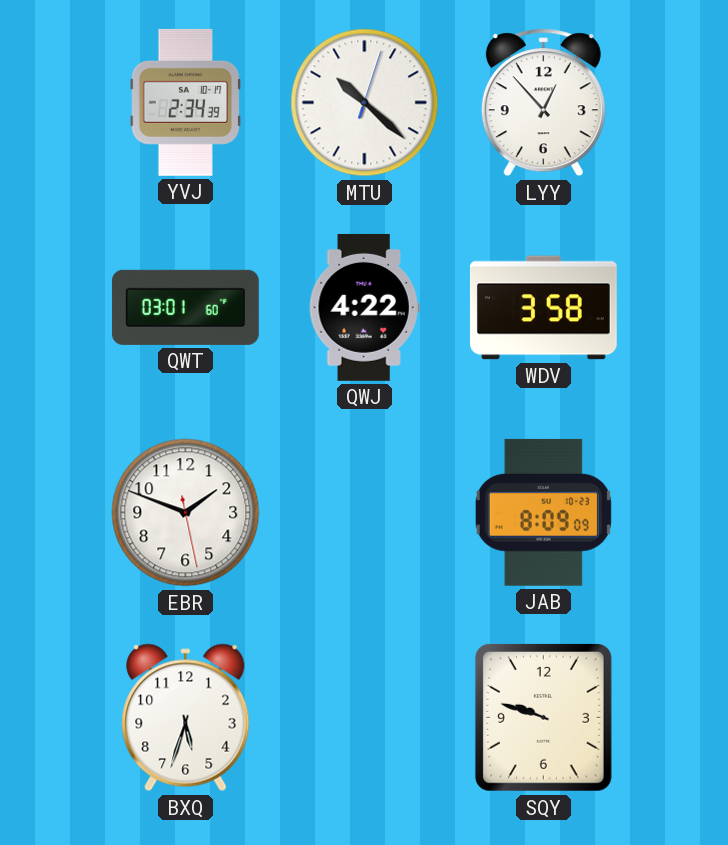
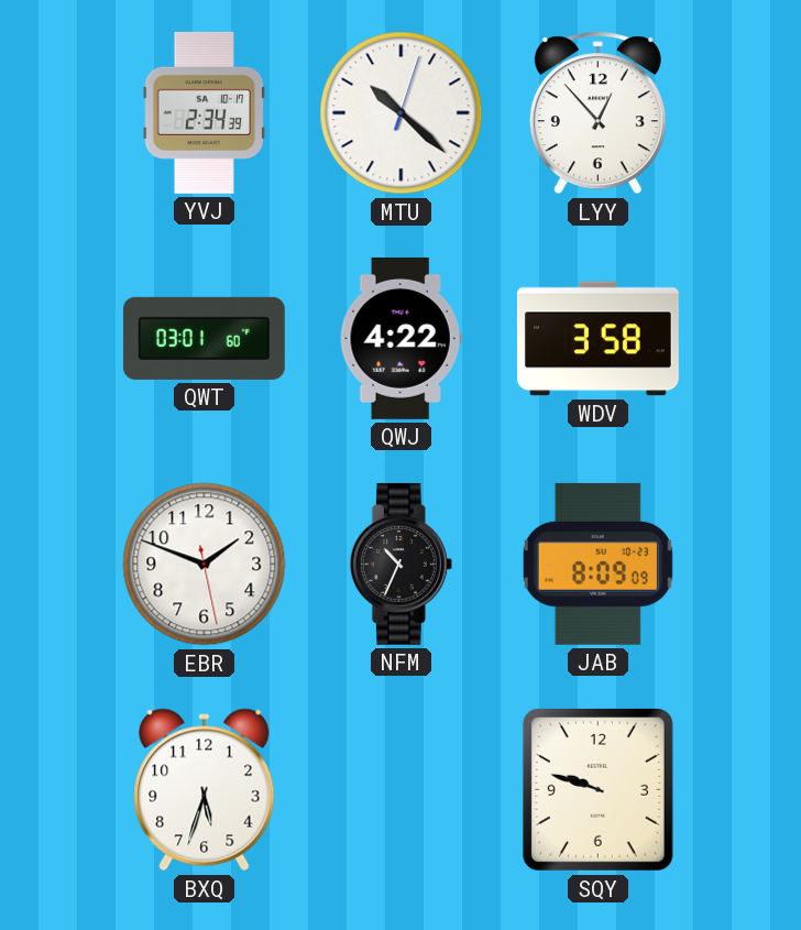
NFM: none -> 10:34 (401, 564)
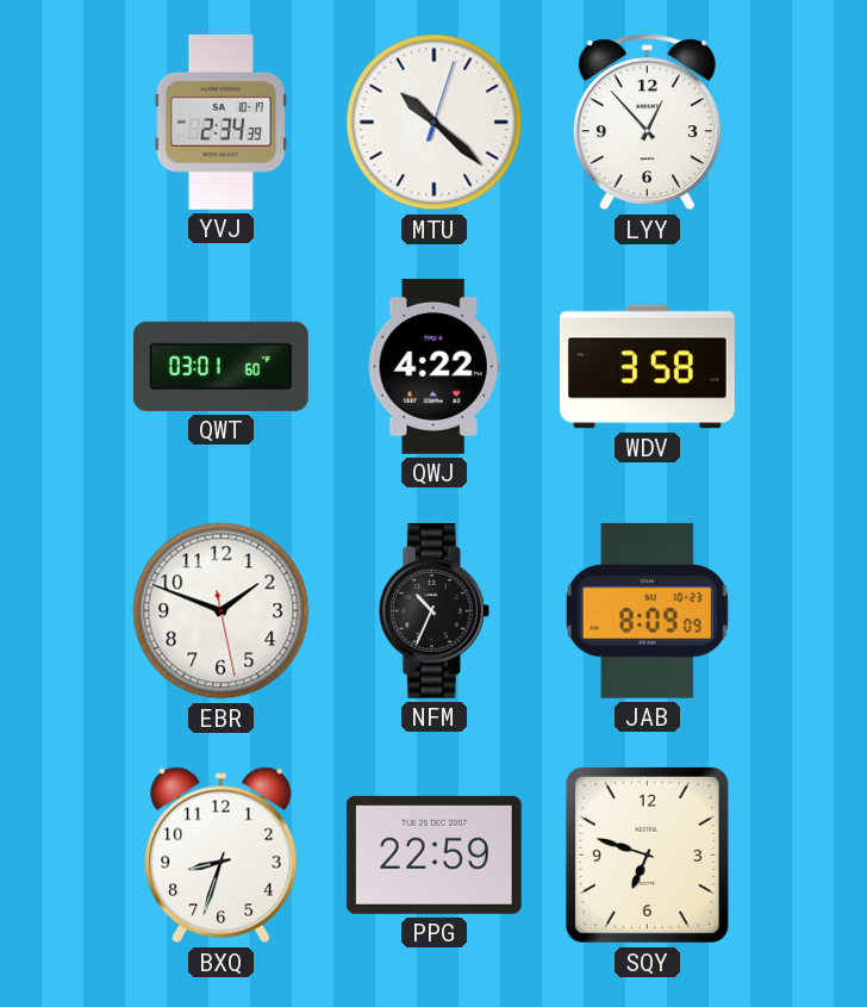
BXQ: 5:33 -> 8:33 (222, 856)
PPG: none -> 22:59 (433, 854)
SQY: 9:48 -> 6:48 (647, 854)
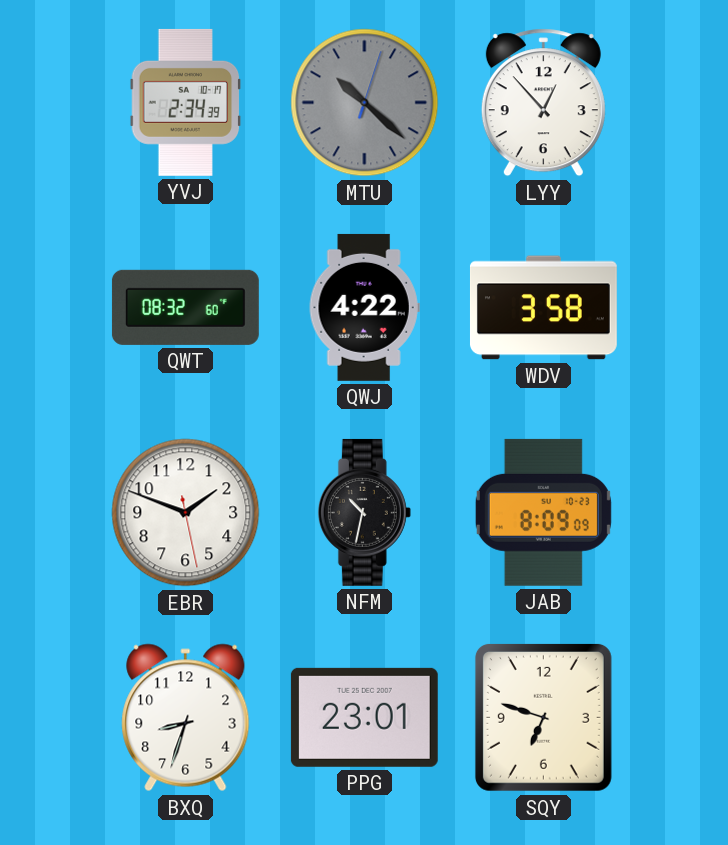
MTU dial: white -> grey (365, 103)
QWT: 03:01 -> 08:32 (185, 307)
NFM: 10:34 -> 10:32 (364, 512)
PPG: 22:59 -> 23:01 (364, 717)
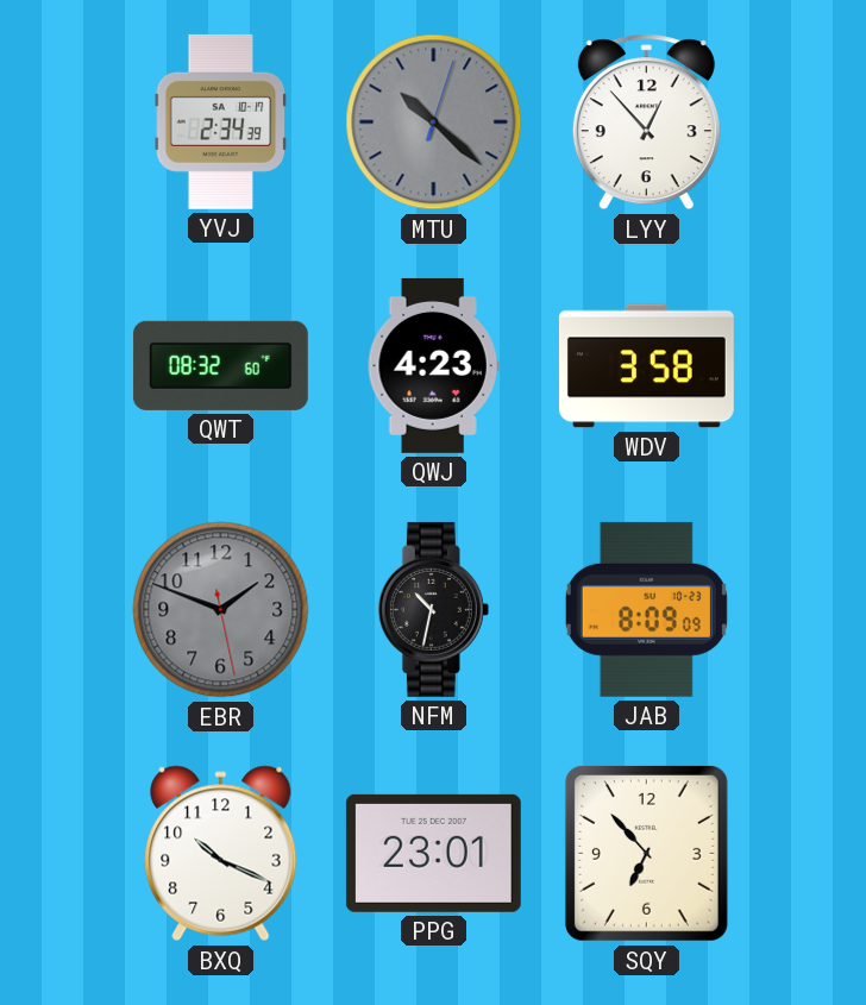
QWJ: 4:22 -> 4:23 (433, 365)
EBR dial: white -> grey (221, 610)
BXQ: 8:33 -> 10:19 (221, 854)
SQY: 6:48 -> 6:53 (646, 853)
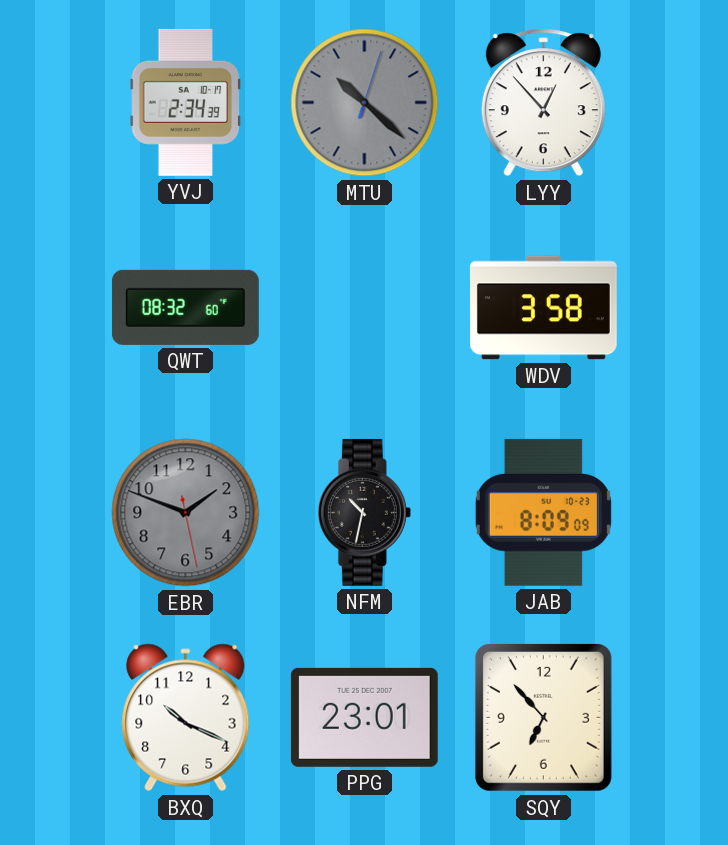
QWJ: 4:23 -> none (433, 365)
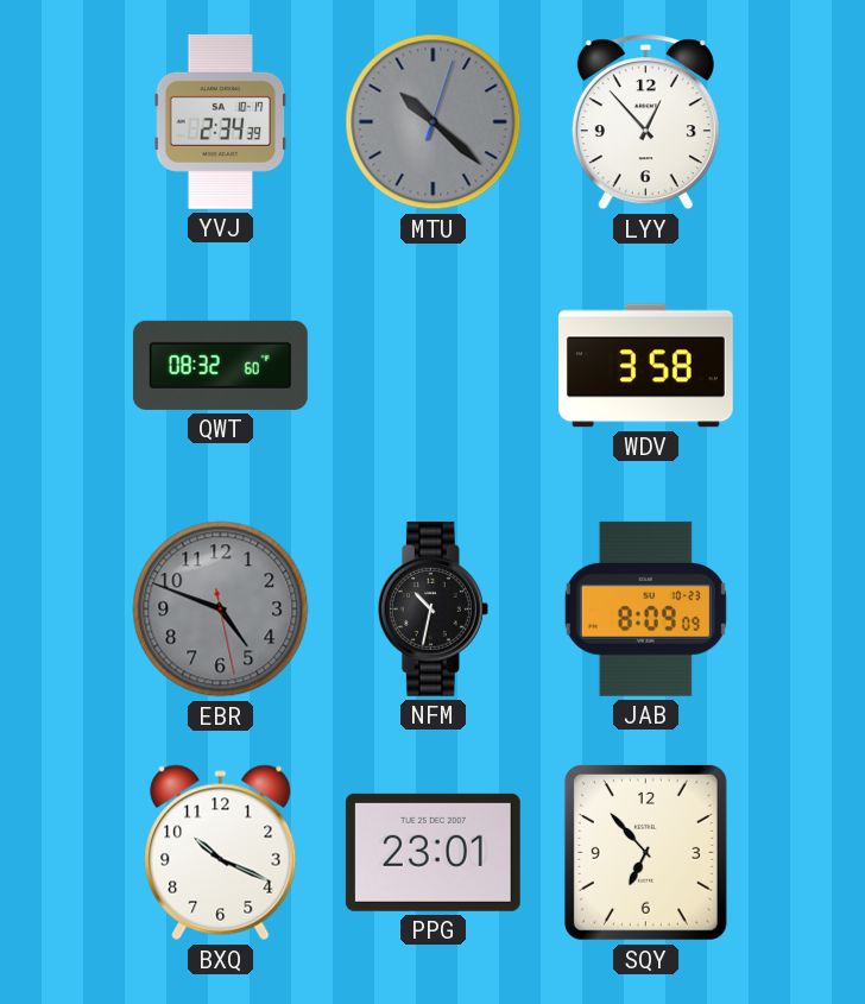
EBR: 1:48 -> 4:48 (221, 610)
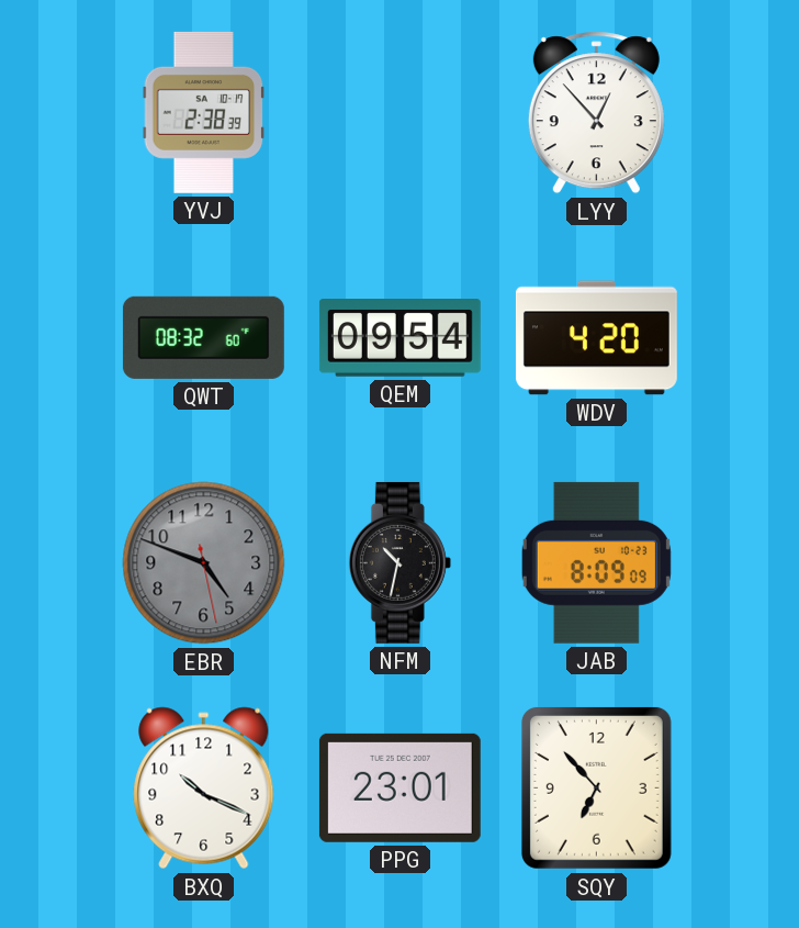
YVJ: 2:34 -> 2:38 (204, 112)
MTU: 10:22 -> none (434, 122)
QEM: none -> 09:54 (400, 338)
WDV: 3:58 -> 4:20 (596, 338)
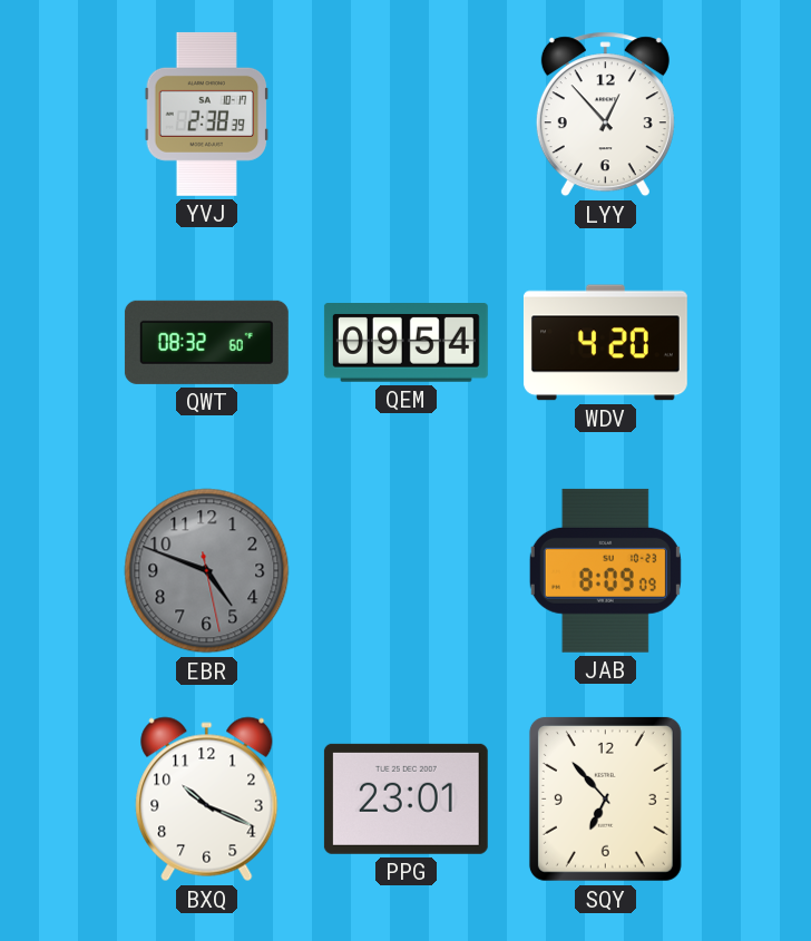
NFM: 10:32 -> none (400, 562)
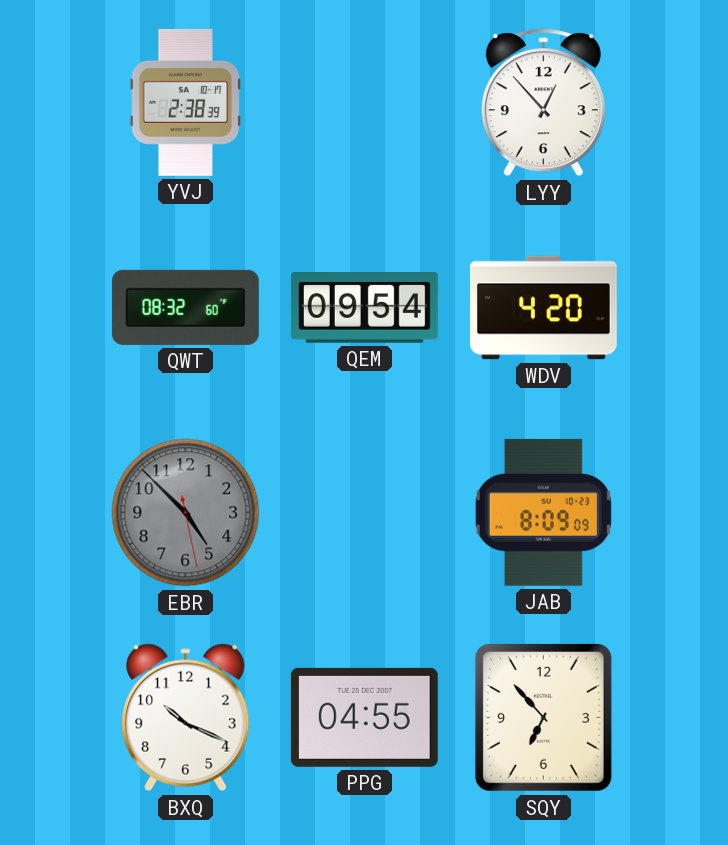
EBR: 4:48 -> 4:52 (186, 513)
PPG: 23:01 -> 04:55 (364, 717)
